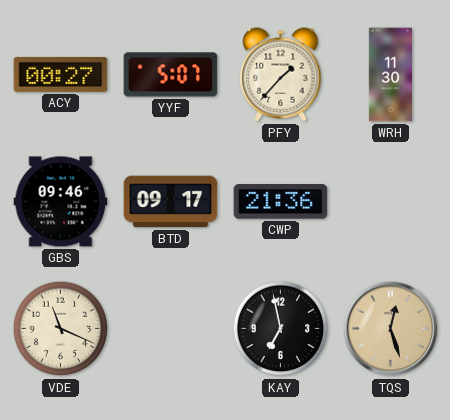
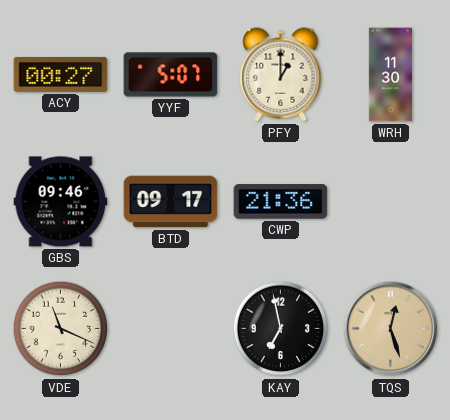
PFY: 1:37 -> 1:00 (281, 75)
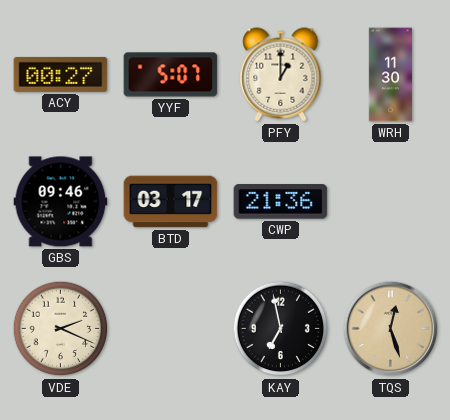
BTD: 09:17 -> 03:17 (171, 202)
VDE: 11:19 -> 2:19 (61, 329)
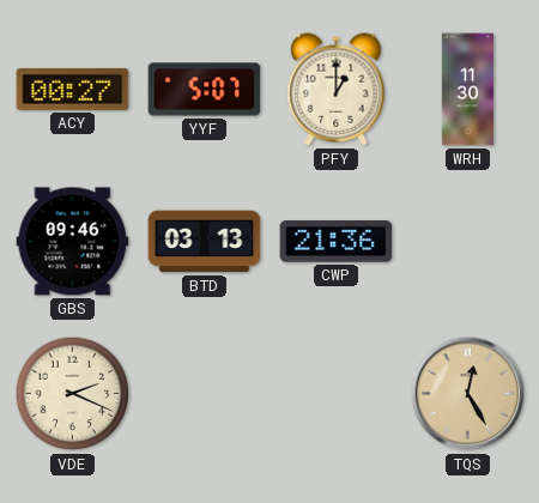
BTD: 03:17 -> 03:13 (205, 242)
KAY: 6:58 -> none (281, 329)
TQS: 12:27 -> 12:25 (468, 394)
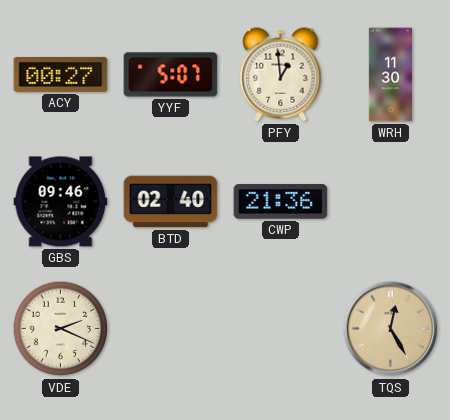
PFY: 1:00 -> 12:59 (281, 75)
BTD: 03:13 -> 02:40 (171, 202)
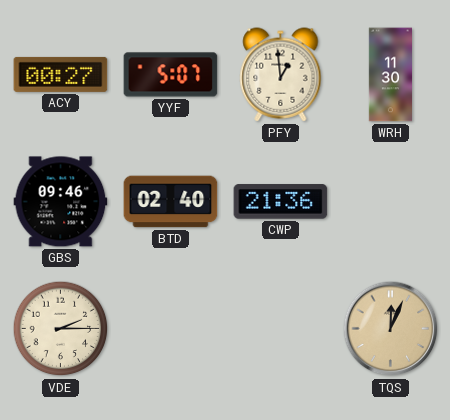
VDE: 2:19 -> 2:15 (61, 329)
TQS: 12:25 -> 12:04 (391, 329)
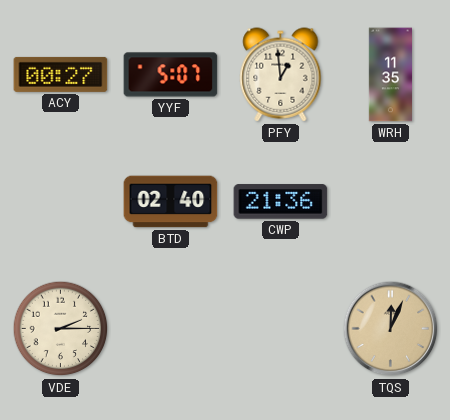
WRH: 11:30 -> 11:35 (390, 75)
GBS: 09:46 -> none (61, 202)
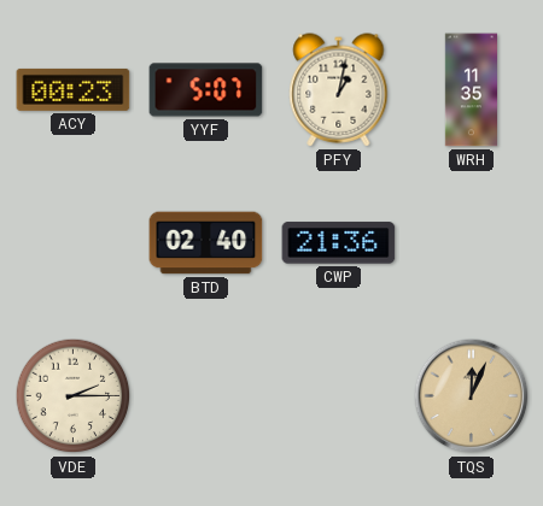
ACY: 00:27 -> 00:23 (74, 89)
PFY: 12:59 -> 1:02 (339, 90)
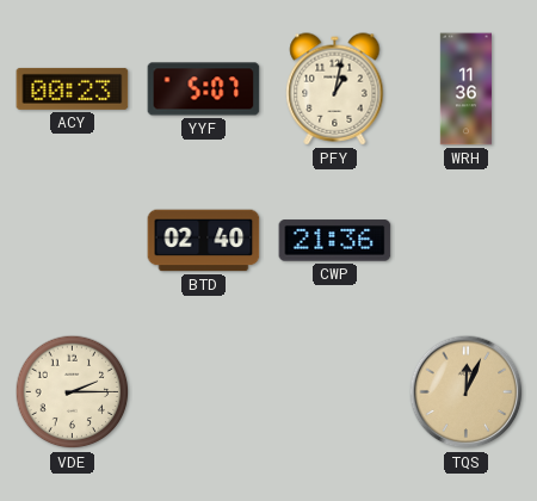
WRH: 11:35 -> 11:36 (465, 89)
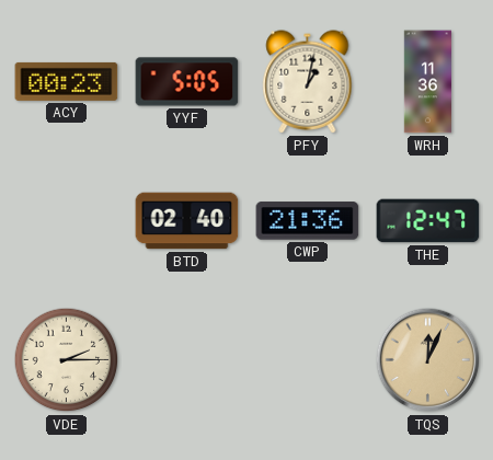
YYF: 5:07 -> 5:05 (187, 82)
THE: none -> 12:47 (428, 221)
